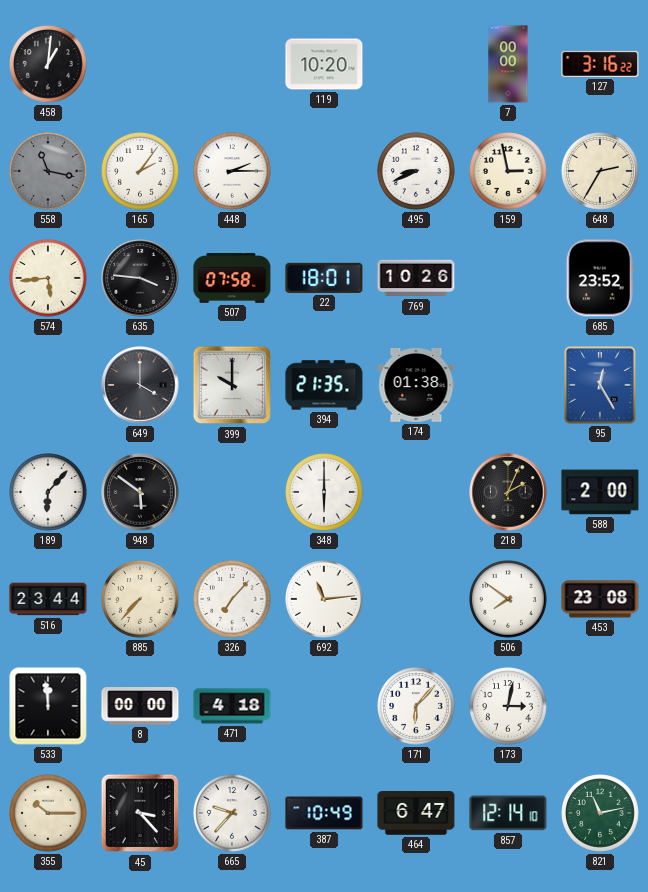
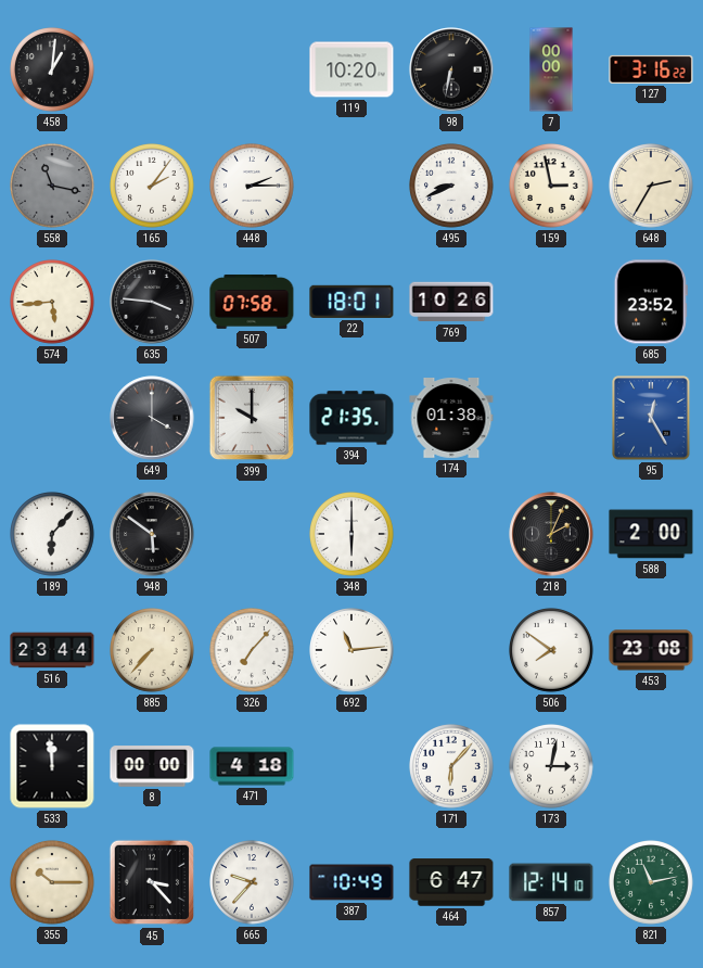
98: none -> 6:32 (451, 69)
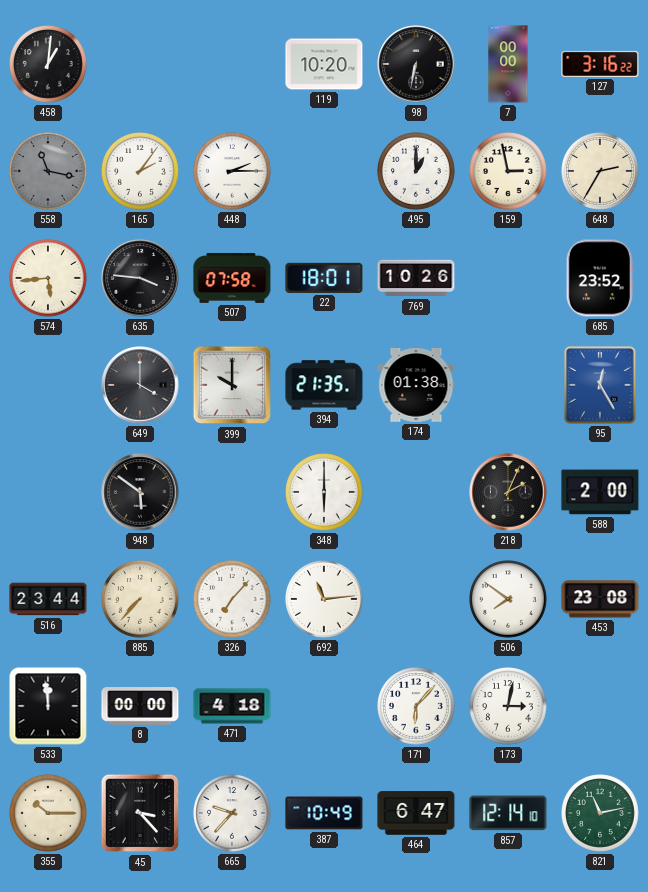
495: 8:41 -> 1:00 (417, 172)
189: 6:07 -> none (53, 535)
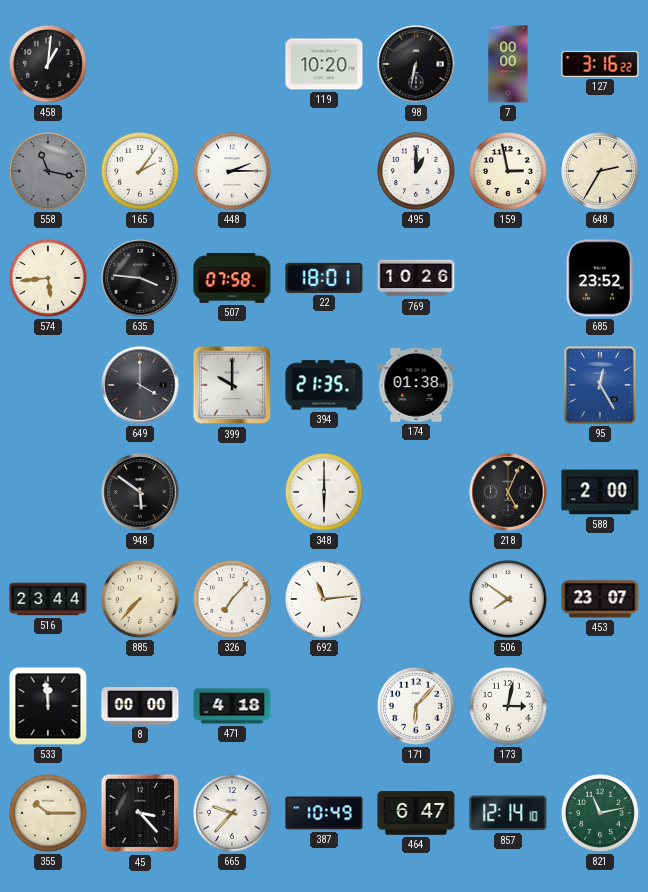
218: 2:04 -> 5:04 (508, 492)
453: 23:08 -> 23:07 (600, 599)
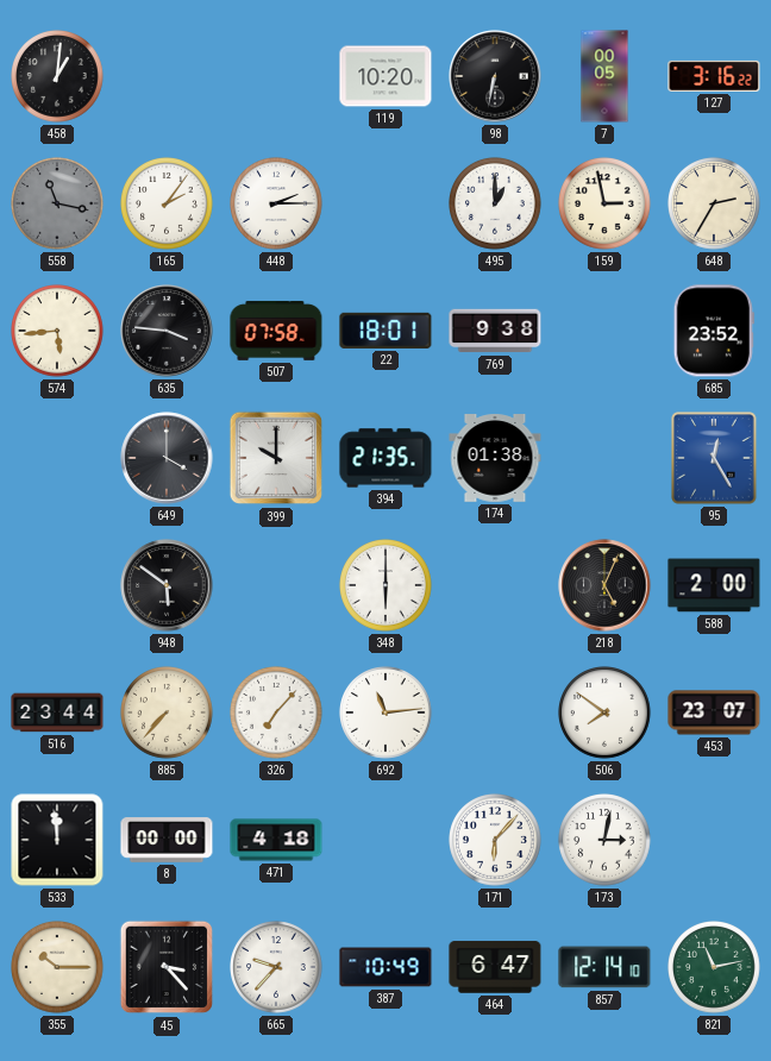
7: 00:00 -> 00:05 (604, 76)
769: 10:26 -> 9:38 (495, 331)
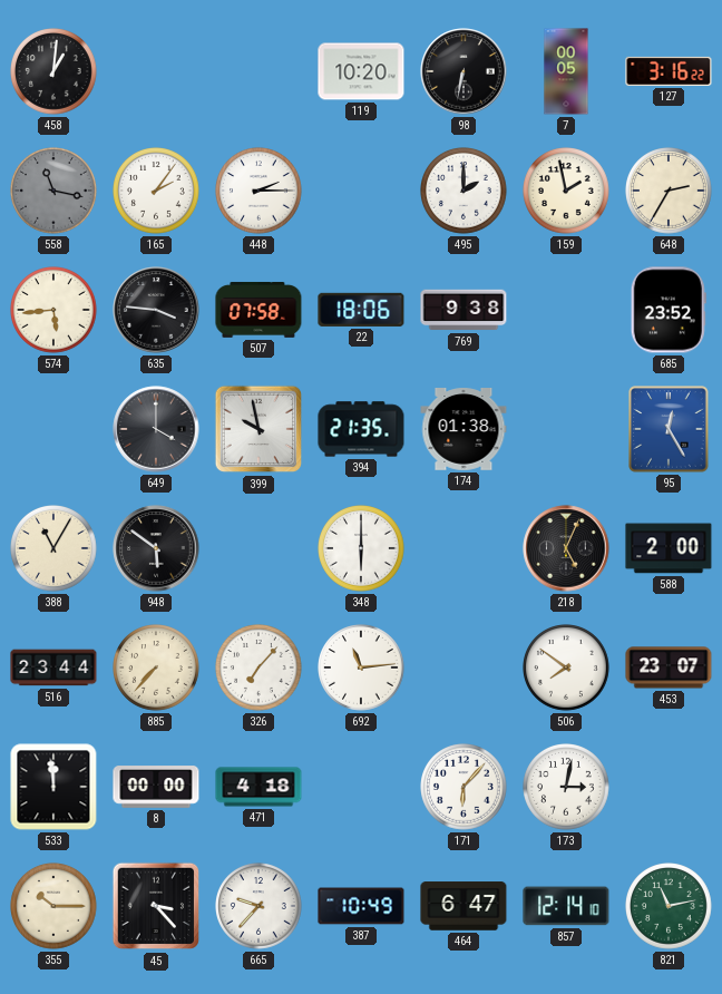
495: 1:00 -> 2:00 (465, 192)
159: 2:58 -> 1:58 (567, 192)
22: 18:01 -> 18:06 (361, 310)
399: 10:00 -> 9:58 (258, 429)
388: none -> 11:05 (55, 549)
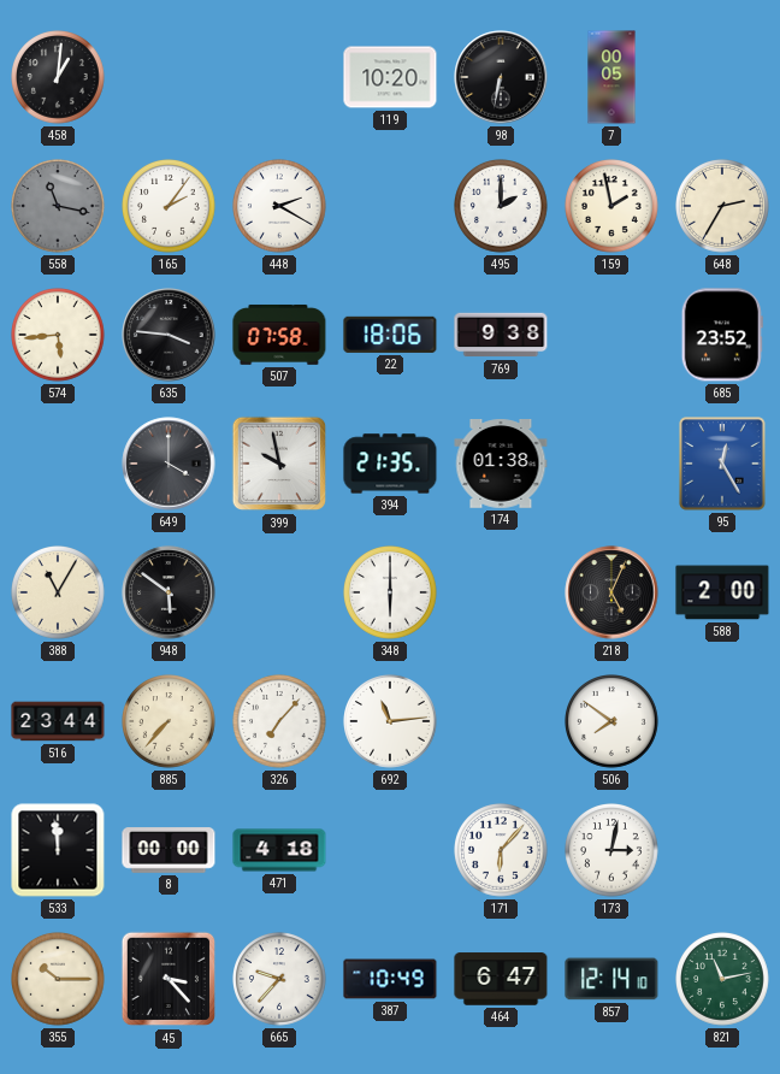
127: 3:16 -> none (669, 71)
448: 2:15 -> 2:20 (280, 207)
453: 23:07 -> none (669, 667)
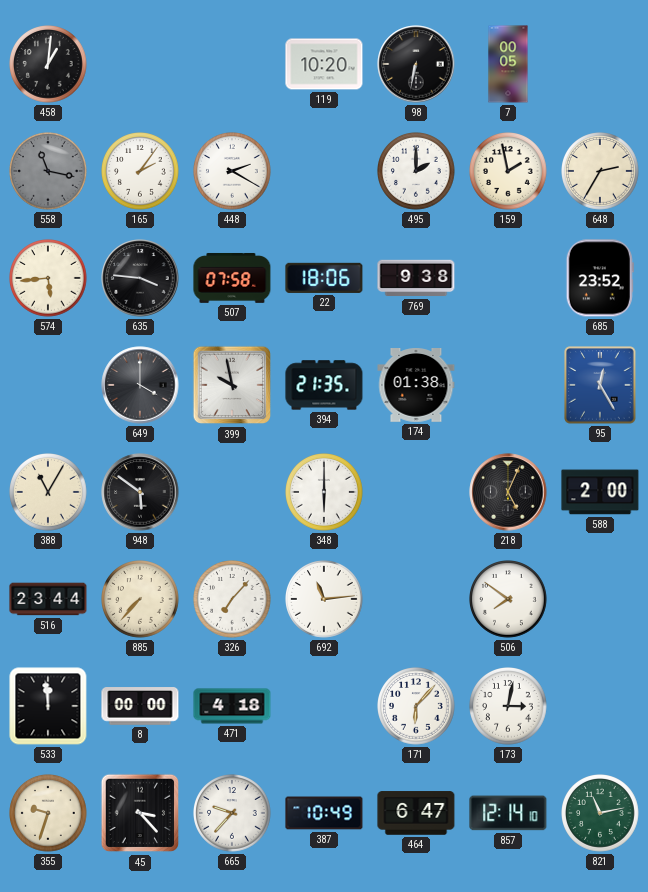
355: 10:15 -> 9:33 (49, 814)
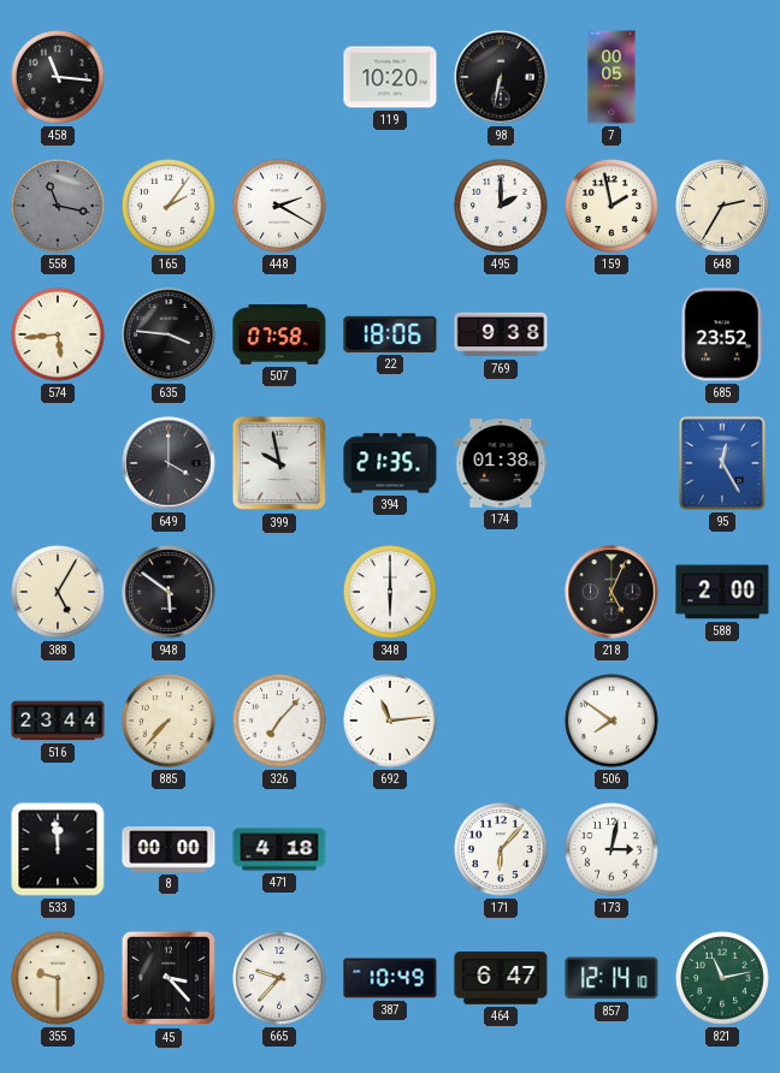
458: 1:01 -> 11:16 (59, 78)
388: 11:05 -> 5:05 (59, 593)
355: 9:33 -> 9:30 (59, 979)
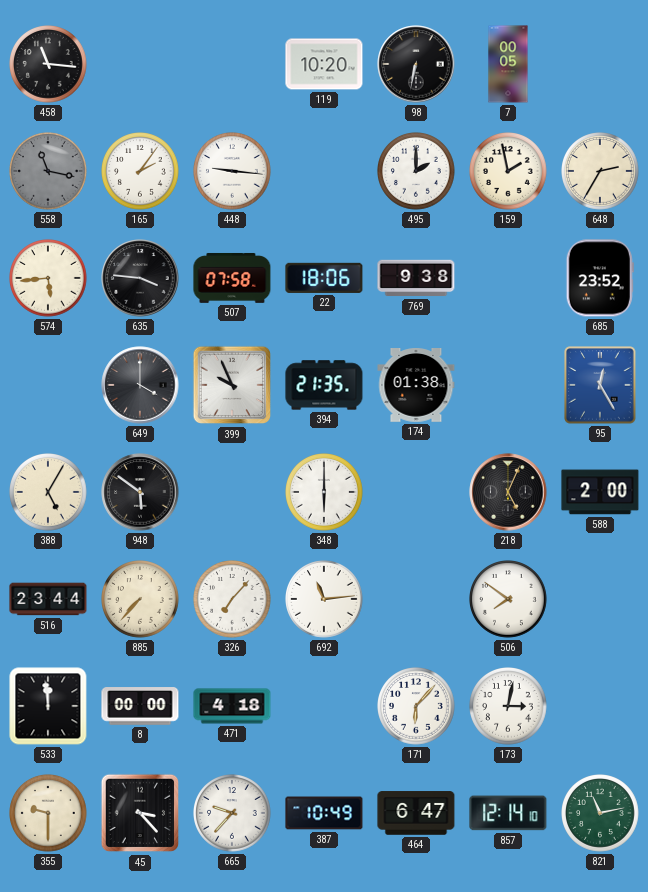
448: 2:20 -> 9:16 (233, 172)
399: 9:58 -> 9:56 (232, 385)
